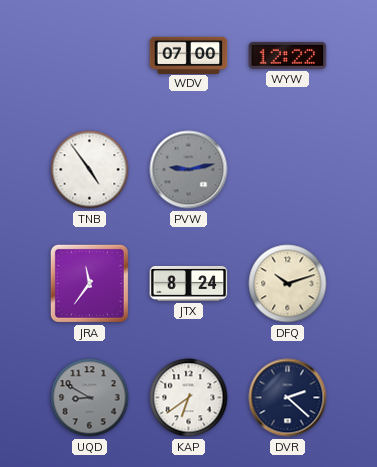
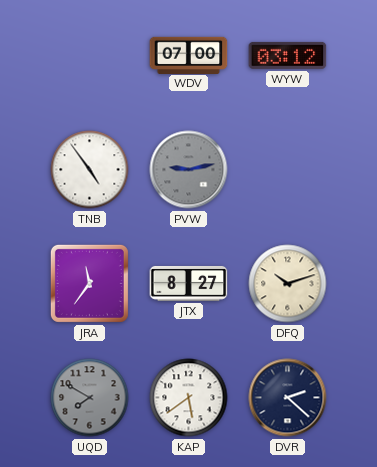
WYW: 12:22 -> 03:12 (288, 55)
JTX: 8:24 -> 8:27 (189, 283)
UQD: 8:50 -> 7:50 (90, 398)
KAP: 6:39 -> 5:39 (189, 398)
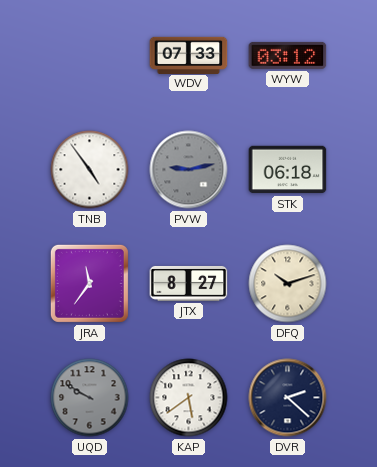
WDV: 07:00 -> 07:33 (189, 55)
STK: none -> 06:18 (288, 170)
UQD: 7:50 -> 9:50 (90, 398)
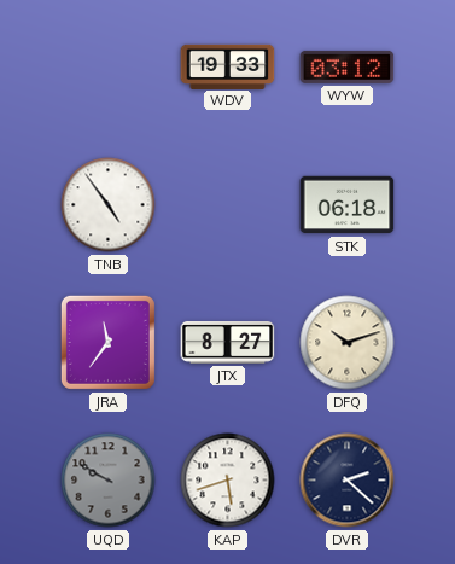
WDV: 07:33 -> 19:33 (228, 66)
PVW: 9:13 -> none (189, 170)
KAP: 5:39 -> 5:42 (228, 481)
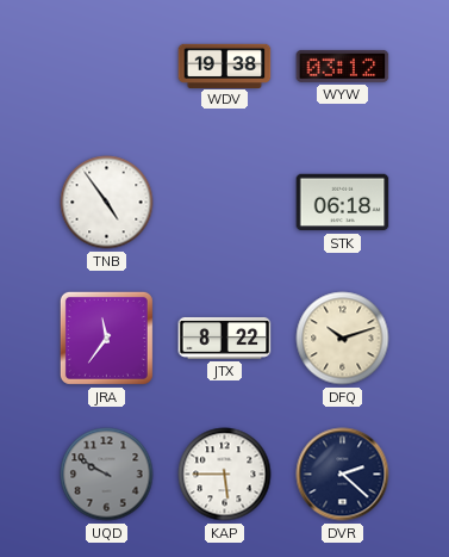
WDV: 19:33 -> 19:38 (225, 66)
JTX: 8:27 -> 8:22 (225, 338)
KAP: 5:42 -> 5:45 (225, 475)
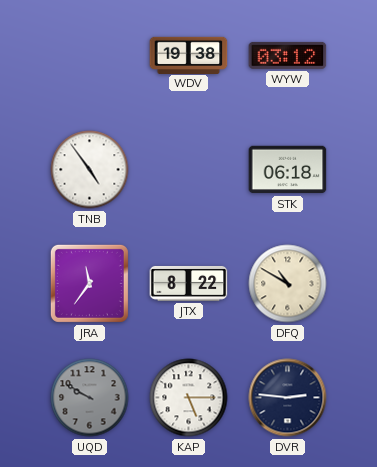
DFQ: 10:12 -> 10:50 (288, 284)
KAP: 5:45 -> 5:15 (189, 398)
DVR: 2:22 -> 2:46 (288, 398)
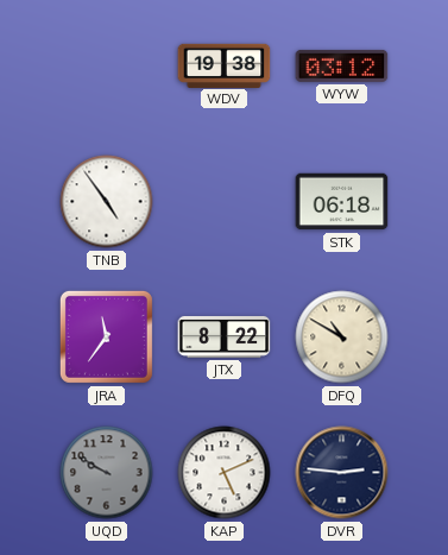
KAP: 5:15 -> 5:11 (225, 473)
